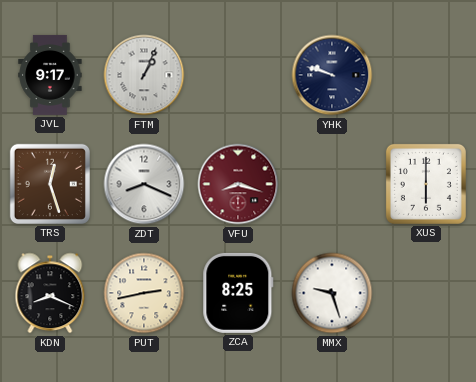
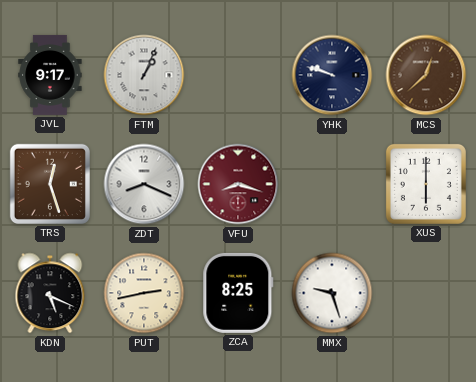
MCS: none -> 12:38 (426, 75)
KDN: 8:19 -> 5:19 (50, 293)
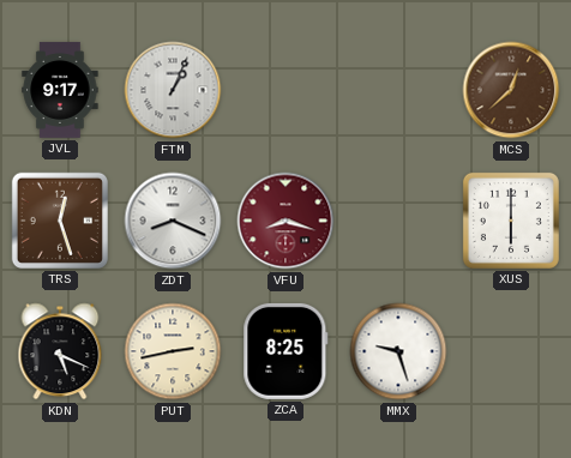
YHK: 9:48 -> none (332, 75)
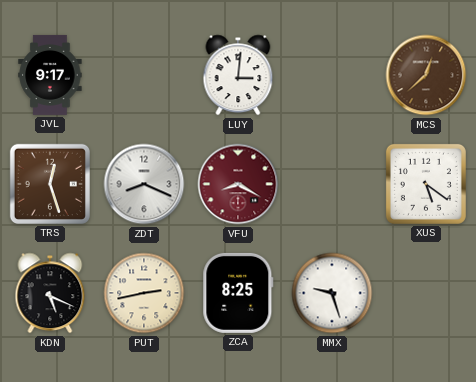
FTM: 1:04 -> none (173, 90)
LUY: none -> 3:01 (238, 75)
VFU: 8:18 -> 8:20 (238, 184)
XUS: 6:00 -> 5:21 (426, 184)
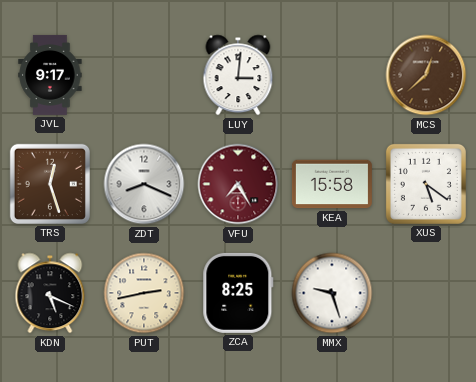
VFU: 8:20 -> 7:25 (238, 184)
KEA: none -> 15:58 (332, 184)
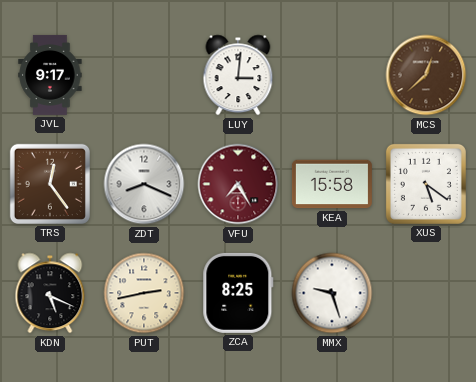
TRS: 12:27 -> 12:24 (50, 184)
